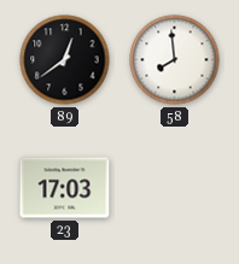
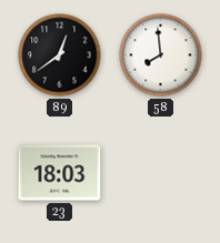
23: 17:03 -> 18:03 (60, 173)
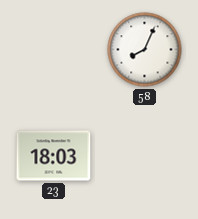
89: 12:39 -> none (60, 55)
58: 7:59 -> 8:04 (145, 50)
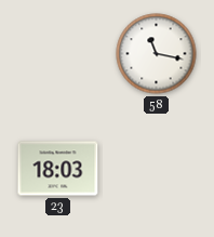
58: 8:04 -> 11:17 (157, 54)
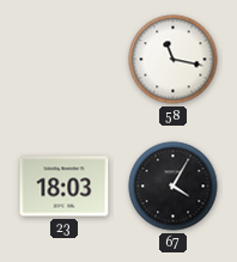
67: none -> 4:05 (174, 187)
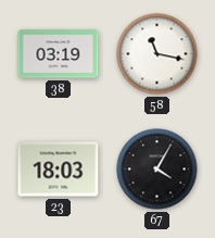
38: none -> 03:19 (59, 54)
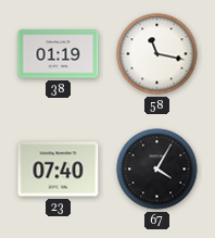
38: 03:19 -> 01:19 (59, 54)
23: 18:03 -> 07:40 (59, 170)
